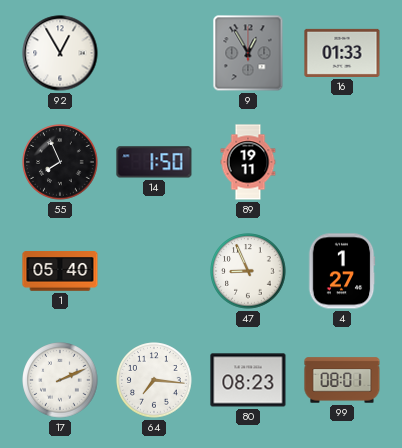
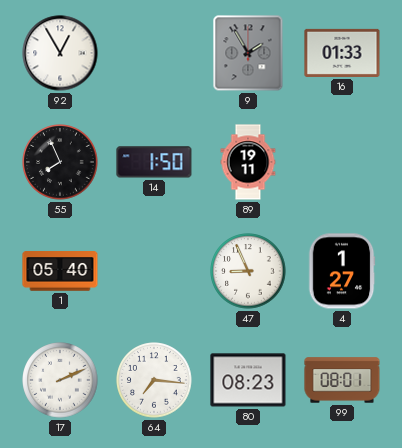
9: 12:55 -> 1:55 (248, 53)
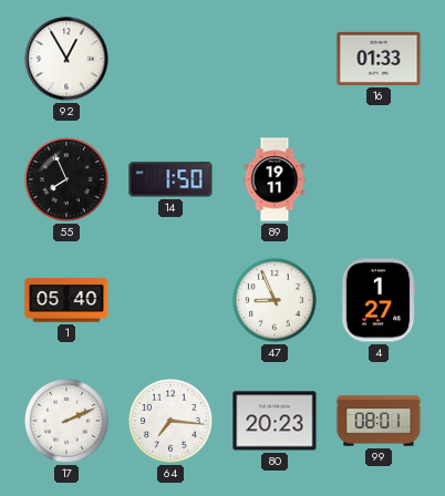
9: 1:55 -> none (248, 53)
80: 08:23 -> 20:23 (275, 421)
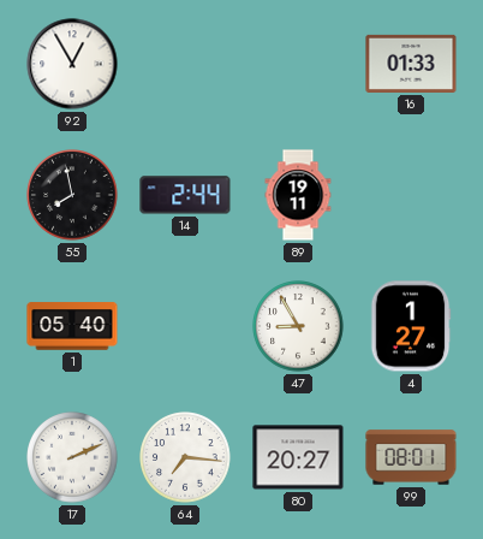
55: 7:56 -> 7:58 (72, 195)
14: 1:50 -> 2:44 (185, 195)
47: 8:56 -> 8:55 (298, 326)
80: 20:23 -> 20:27 (298, 457)
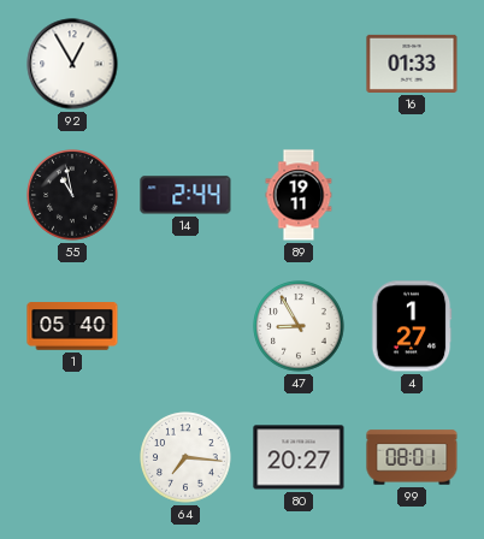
55: 7:58 -> 10:58 (72, 195)
17: 2:11 -> none (72, 457)
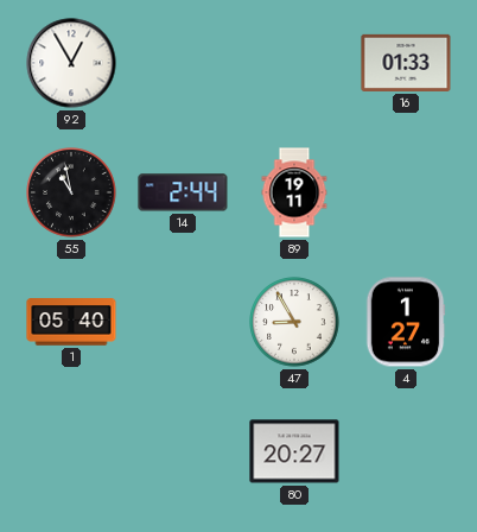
64: 7:16 -> none (185, 457)
99: 08:01 -> none (412, 457)
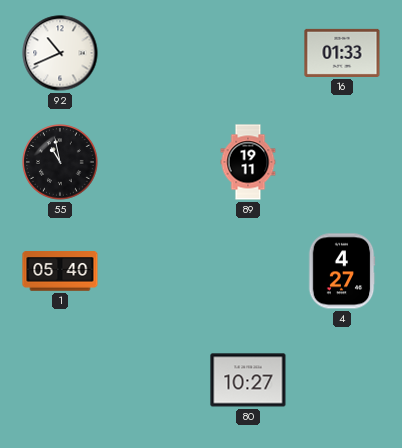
92: 12:55 -> 10:41 (60, 53)
14: 2:44 -> none (183, 192)
47: 8:55 -> none (294, 322)
4: 1:27 -> 4:27 (342, 271)
80: 20:27 -> 10:27 (248, 380)
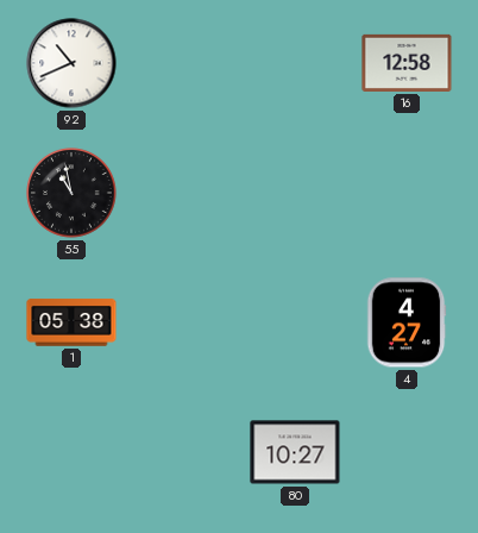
16: 01:33 -> 12:58 (407, 63)
89: 19:11 -> none (248, 162)
1: 05:40 -> 05:38 (71, 322)
